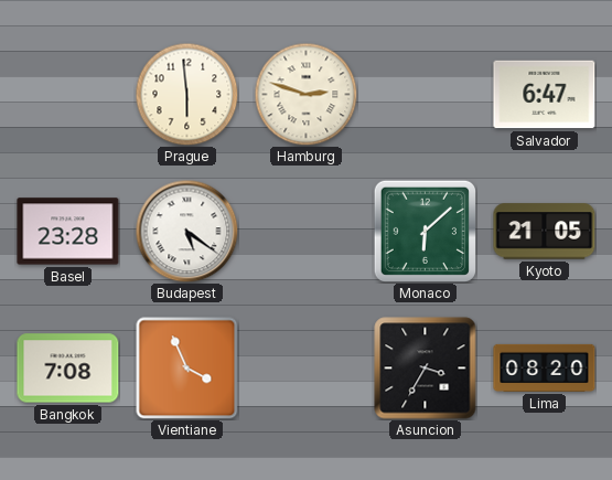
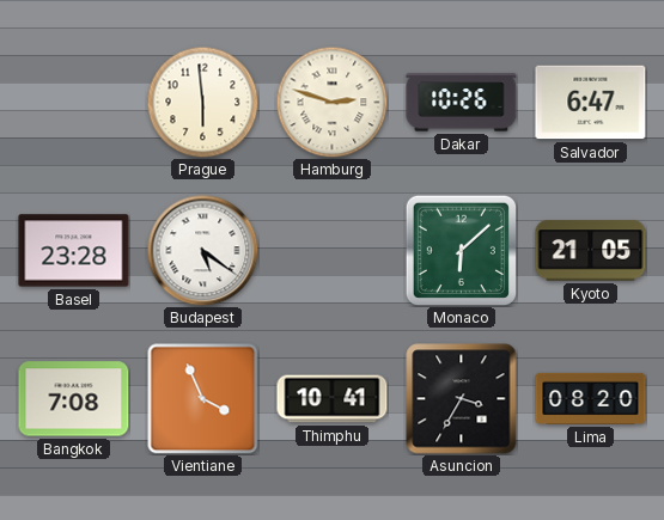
Dakar: none -> 10:26 (462, 103)
Thimphu: none -> 10:41 (333, 399)
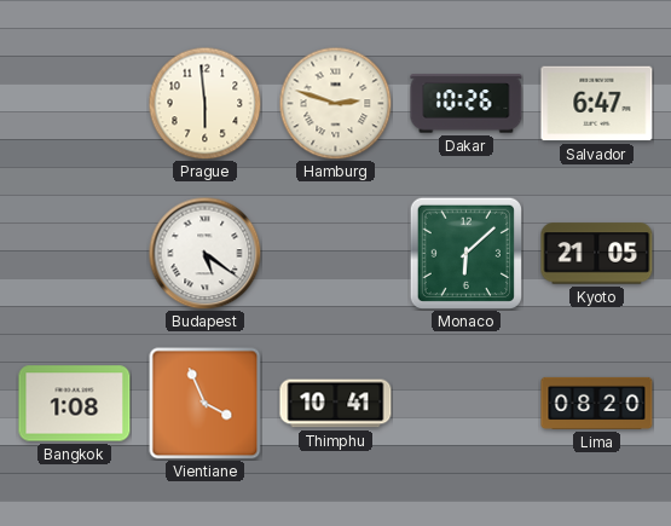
Basel: 23:28 -> none (74, 251)
Bangkok: 7:08 -> 1:08 (75, 404)
Asuncion: 3:35 -> none (462, 399)
